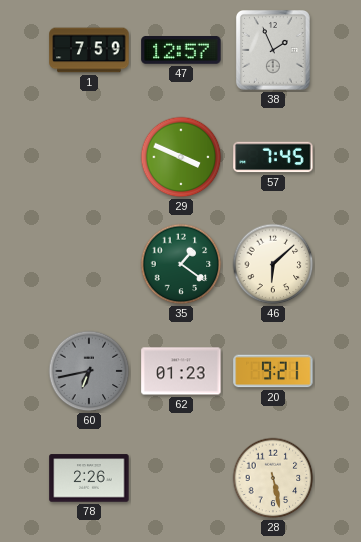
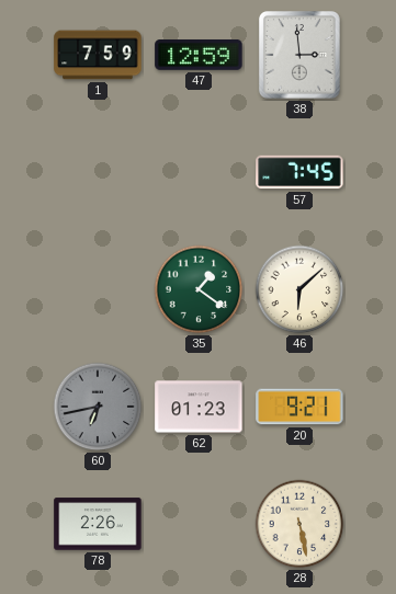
47: 12:57 -> 12:59 (199, 56)
38: 1:56 -> 2:59 (299, 56)
29: 3:49 -> none (181, 157)
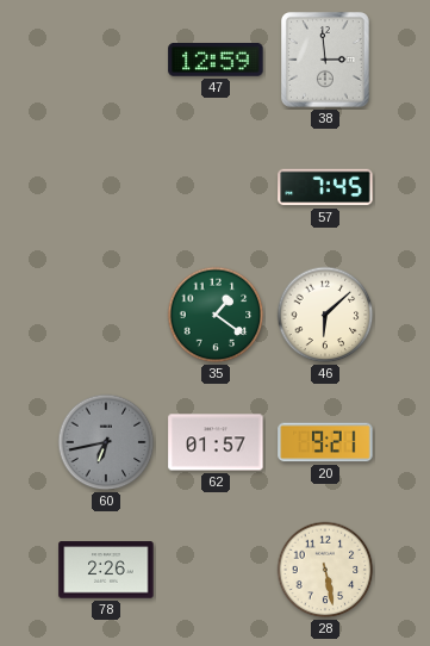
1: 7:59 -> none (98, 55)
62: 01:23 -> 01:57 (216, 442)
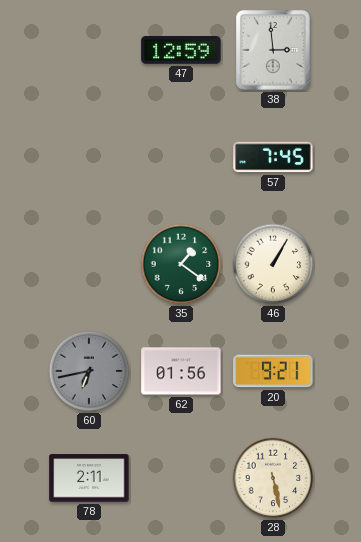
46: 6:08 -> 1:05 (273, 264)
62: 01:57 -> 01:56 (181, 371)
78: 2:26 -> 2:11 (89, 478)
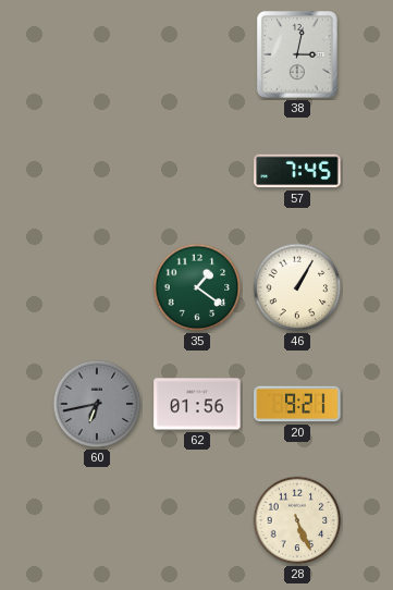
47: 12:59 -> none (181, 51)
38: 2:59 -> 3:02 (297, 56)
78: 2:11 -> none (89, 478)
28: 5:28 -> 5:26 (297, 520)
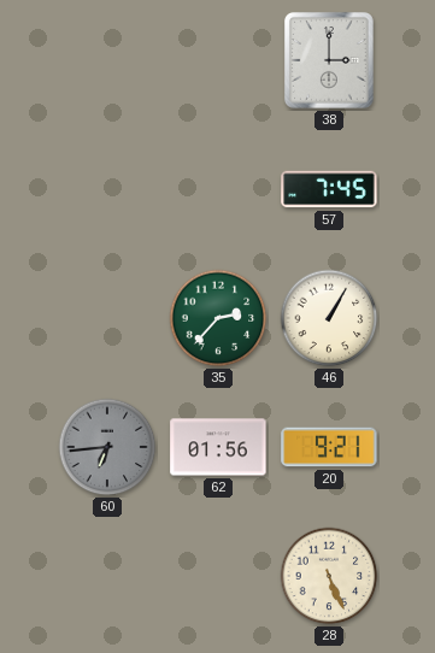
38: 3:02 -> 3:00 (329, 61)
35: 1:21 -> 2:37 (218, 318)
60: 6:43 -> 6:44 (107, 447)
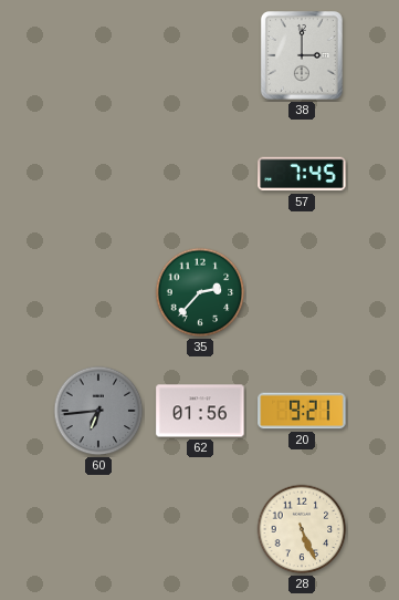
46: 1:05 -> none (329, 318)
